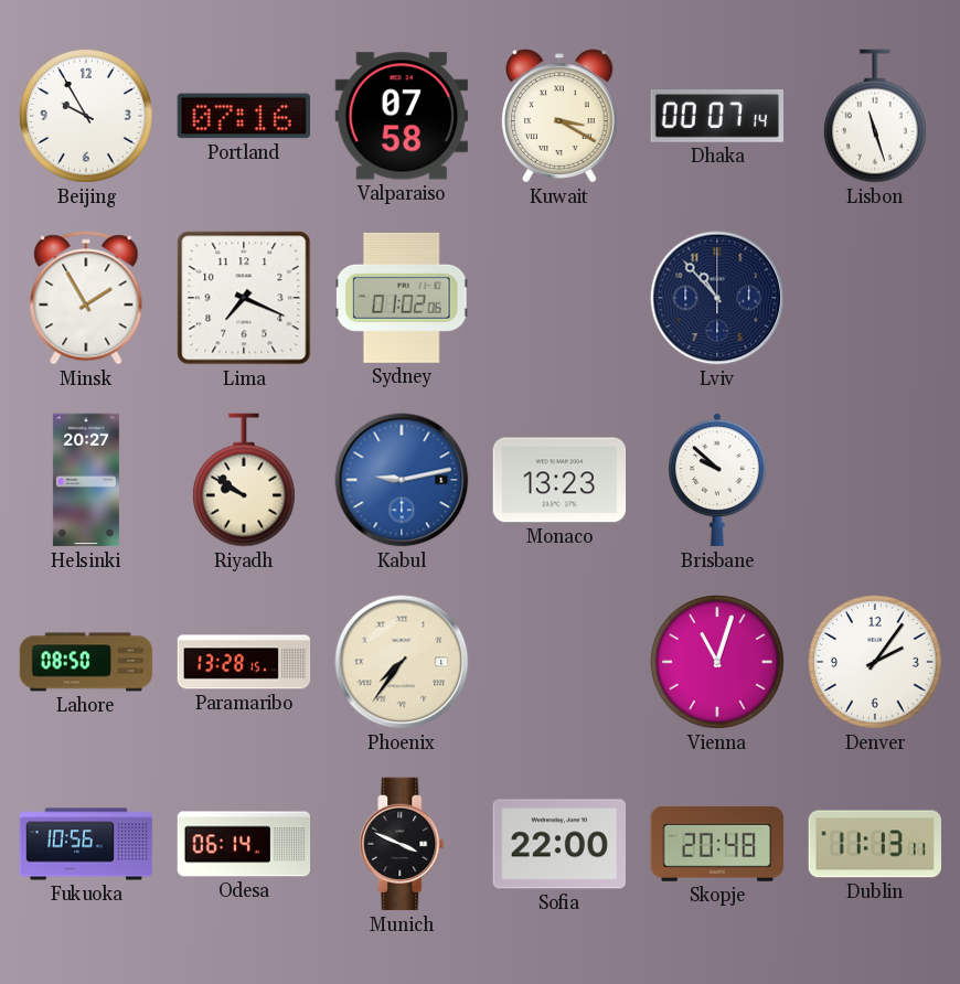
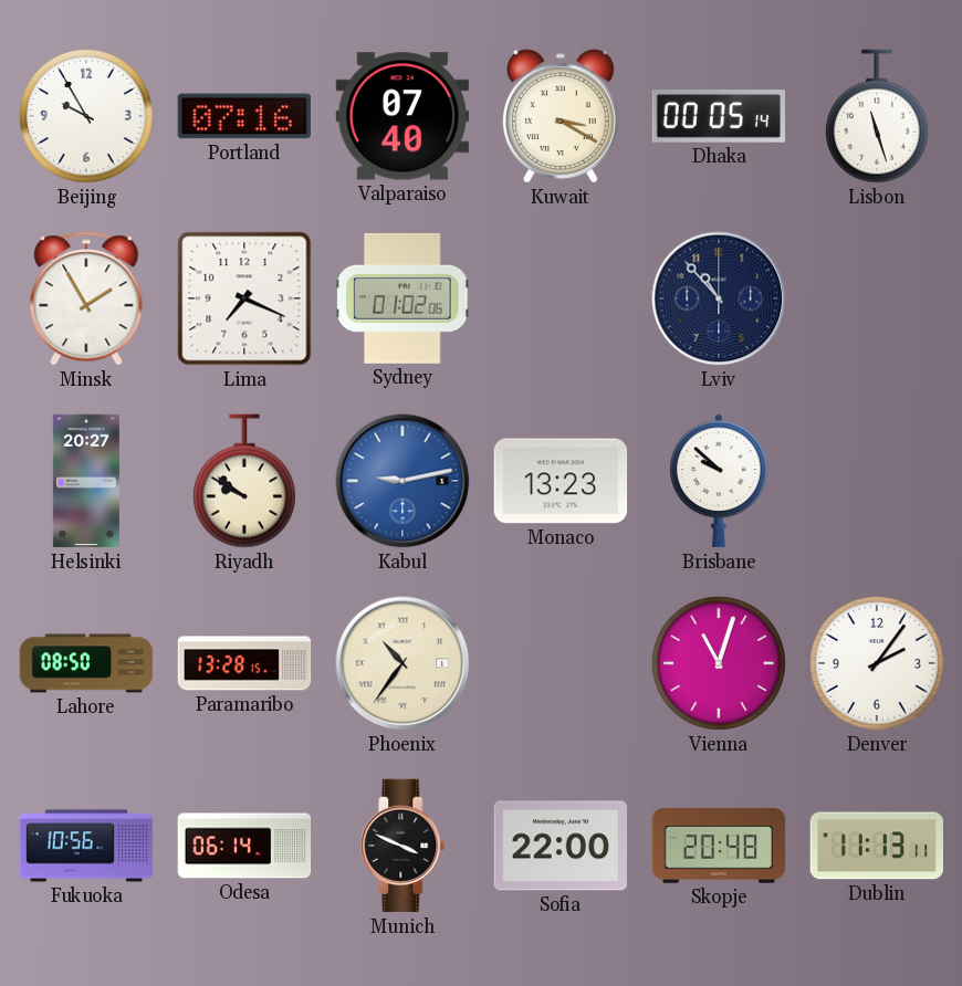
Valparaiso: 07:58 -> 07:40 (401, 116)
Dhaka: 00:07 -> 00:05 (719, 117)
Phoenix: 7:36 -> 10:36 (402, 663)
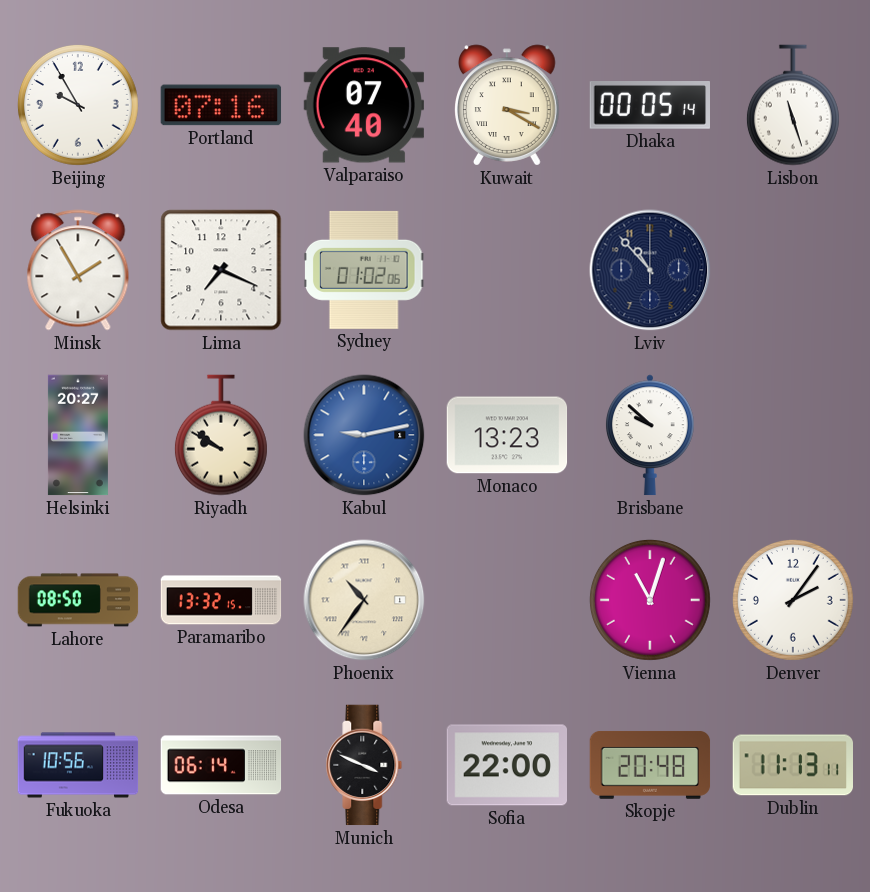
Paramaribo: 13:28 -> 13:32 (221, 600)
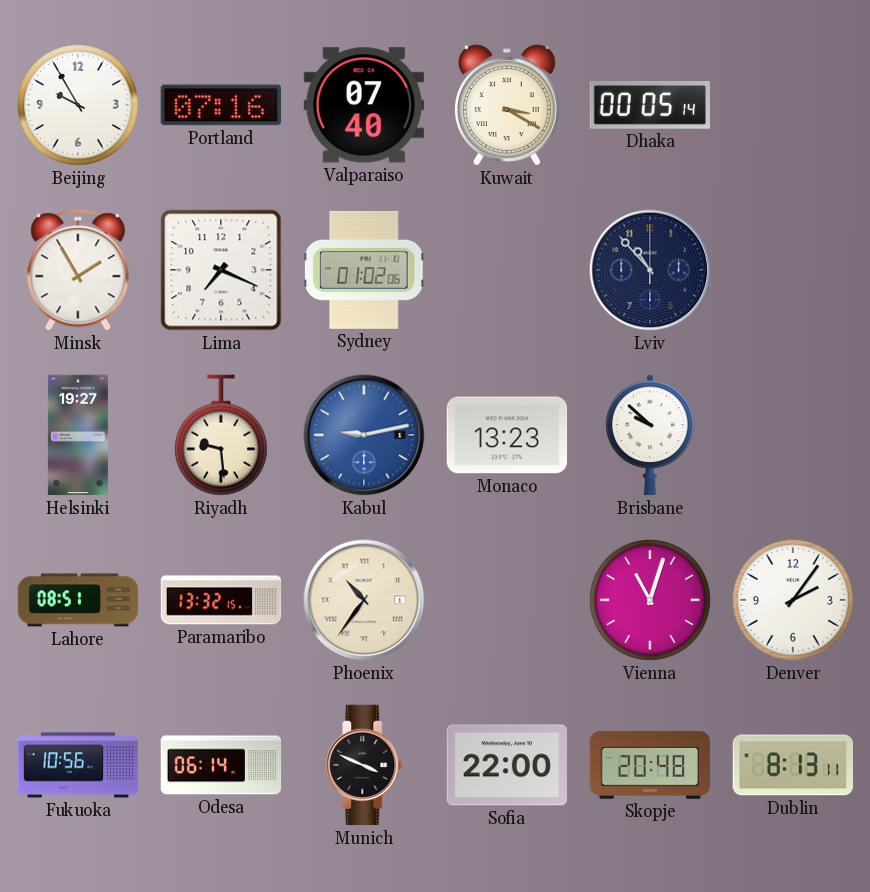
Lisbon: 11:27 -> none (793, 105)
Helsinki: 20:27 -> 19:27 (78, 435)
Riyadh: 9:51 -> 9:29 (221, 435)
Lahore: 08:50 -> 08:51 (78, 600)
Dublin: 11:13 -> 8:13 (792, 765)
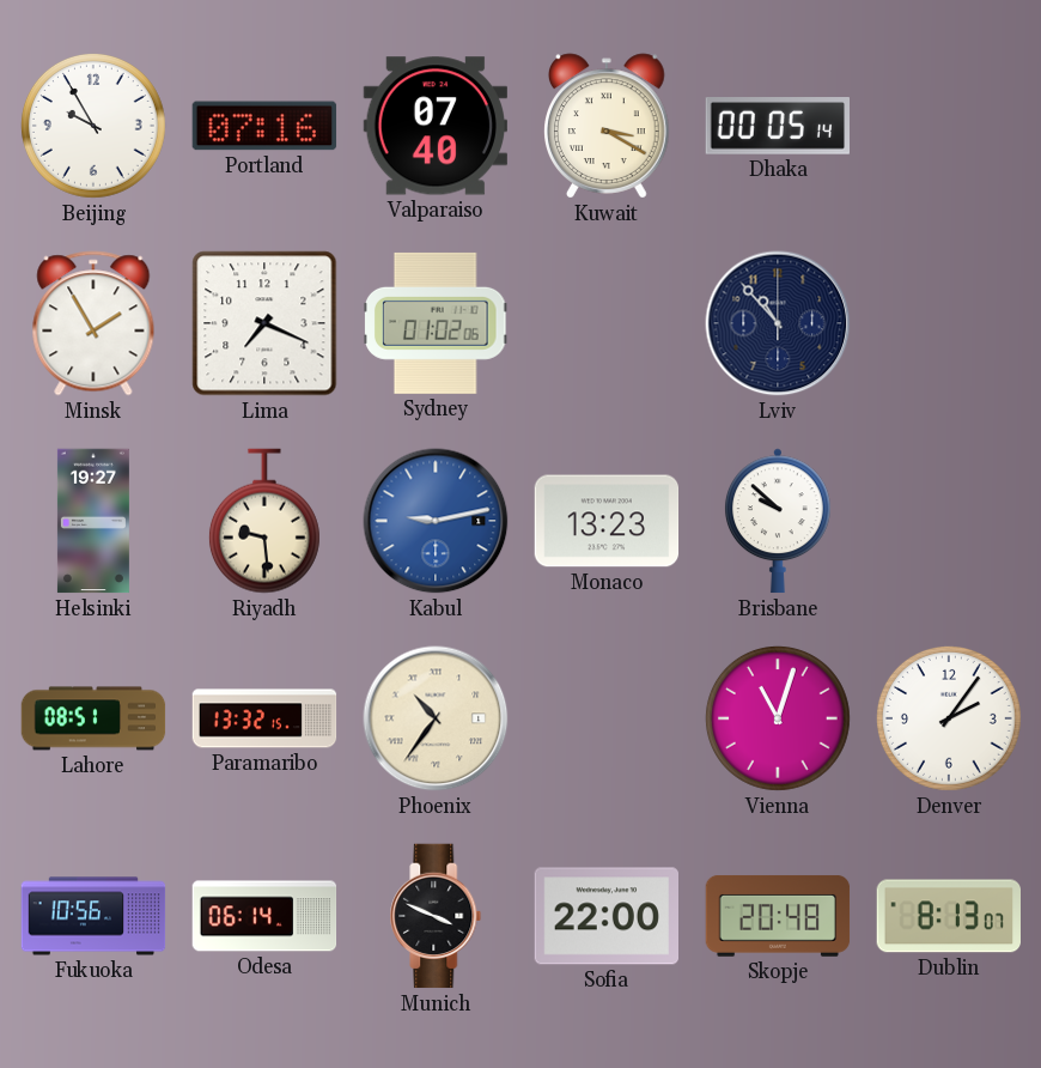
Dublin: 8:13:11 -> 8:13:07 (948, 916)
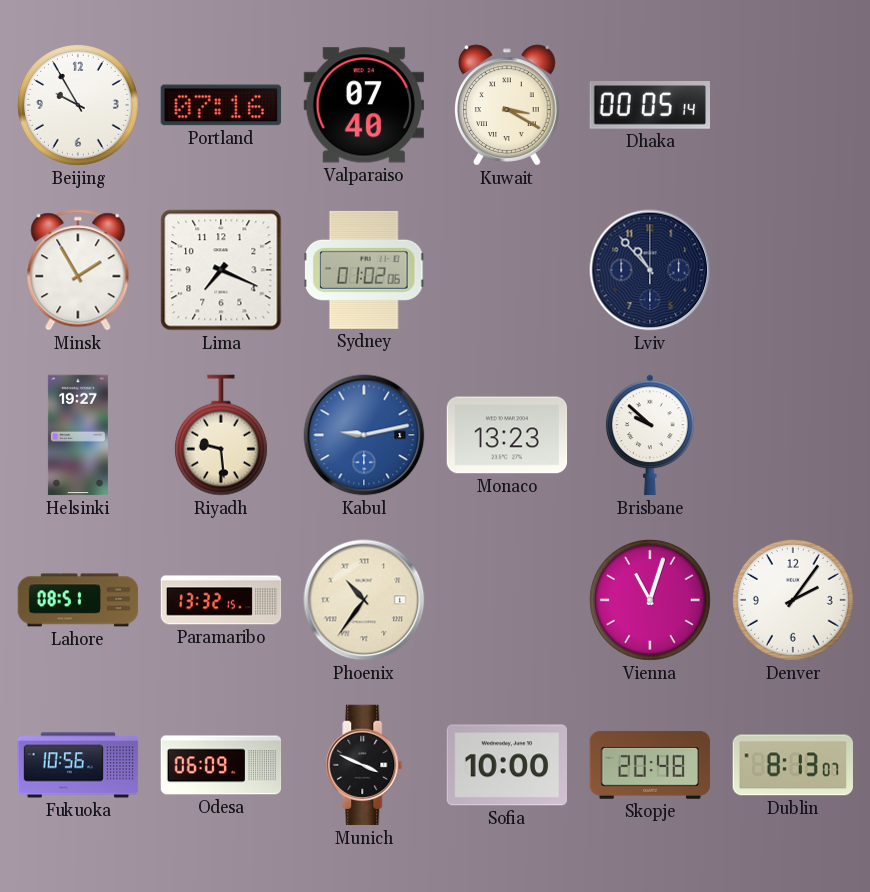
Odesa: 06:14 -> 06:09 (221, 765)
Sofia: 22:00 -> 10:00 (506, 765)
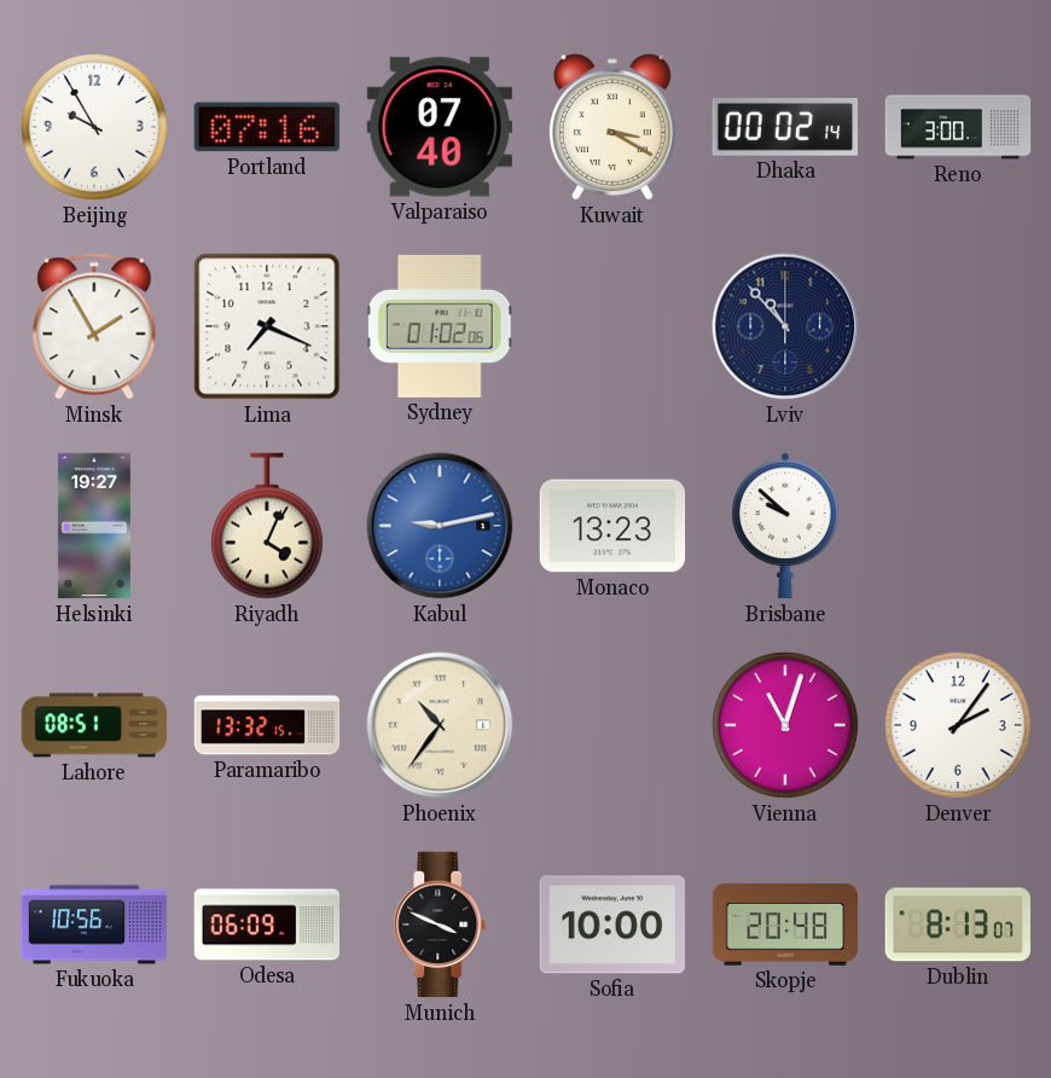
Dhaka: 00:05 -> 00:02 (785, 128)
Reno: none -> 3:00 (958, 127)
Riyadh: 9:29 -> 4:04 (267, 526)
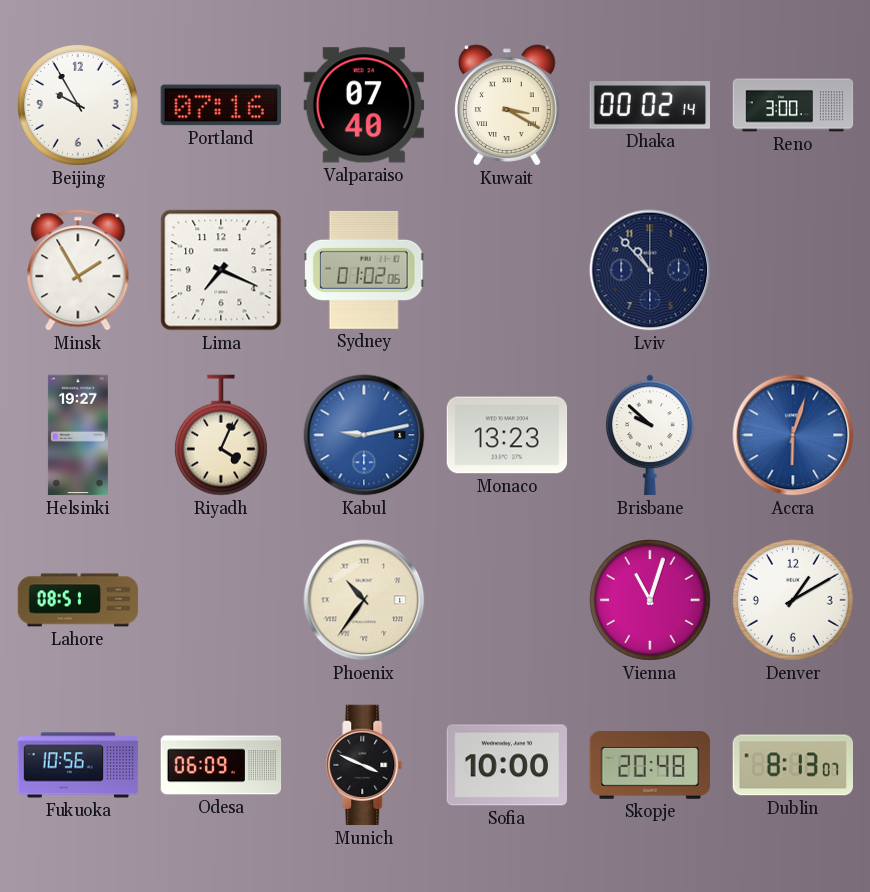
Accra: none -> 6:03 (793, 435)
Paramaribo: 13:32 -> none (267, 725)
Denver: 2:06 -> 1:10 (793, 600)
